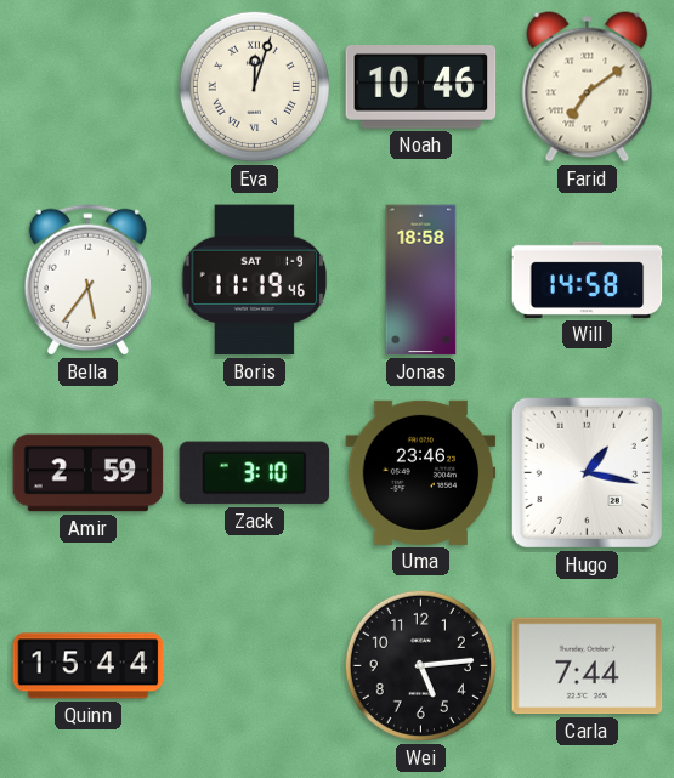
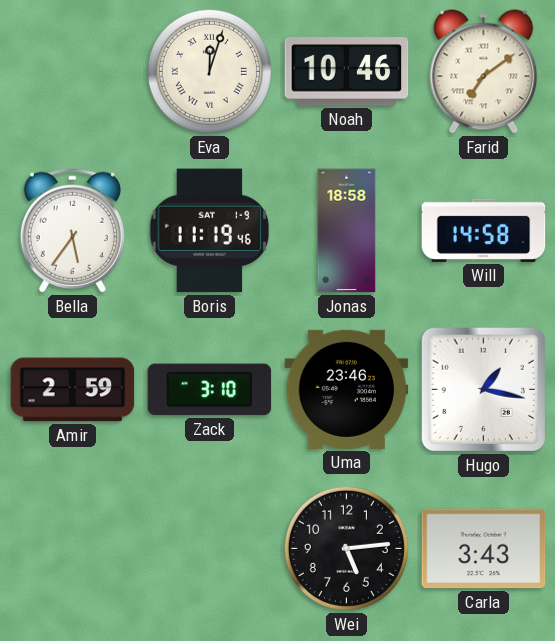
Quinn: 15:44 -> none (89, 666)
Carla: 7:44 -> 3:43 (484, 549)
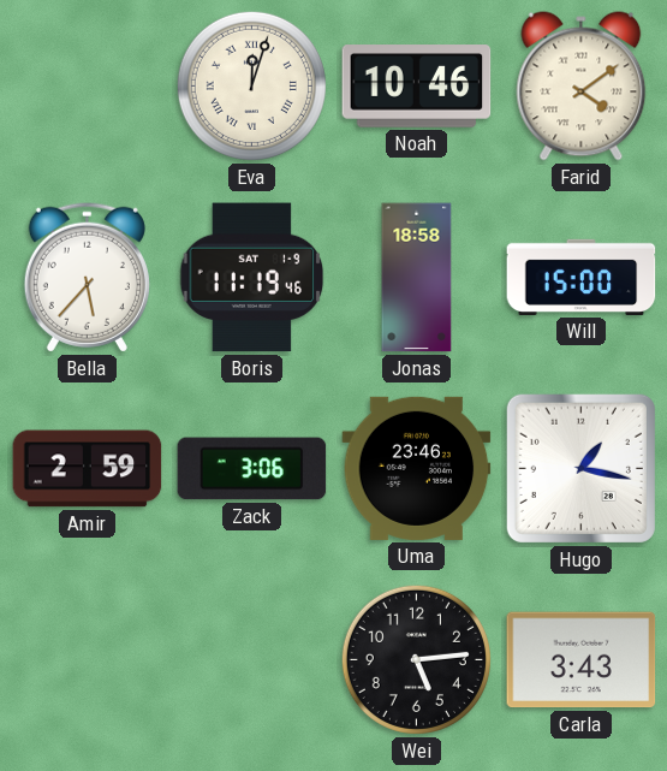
Farid: 7:09 -> 4:09 (582, 87)
Bella: 5:36 -> 5:37 (87, 277)
Will: 14:58 -> 15:00 (582, 277)
Zack: 3:10 -> 3:06 (252, 469)
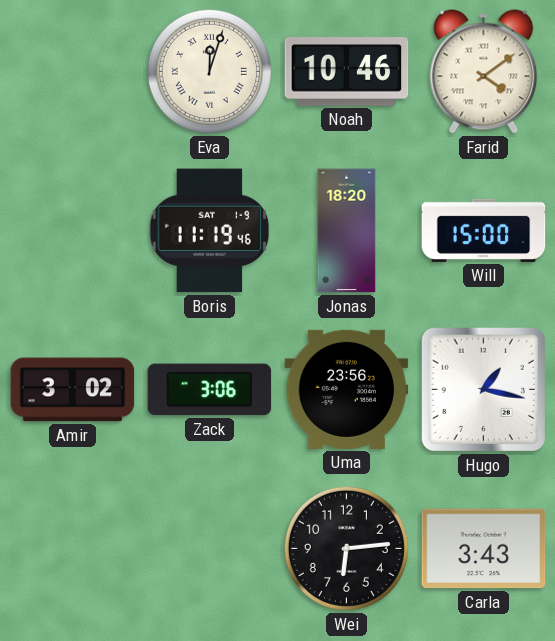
Bella: 5:37 -> none (87, 277)
Jonas: 18:58 -> 18:20 (347, 231)
Amir: 2:59 -> 3:02 (73, 390)
Uma: 23:46 -> 23:56 (347, 389)
Wei: 5:14 -> 6:14 (346, 548)
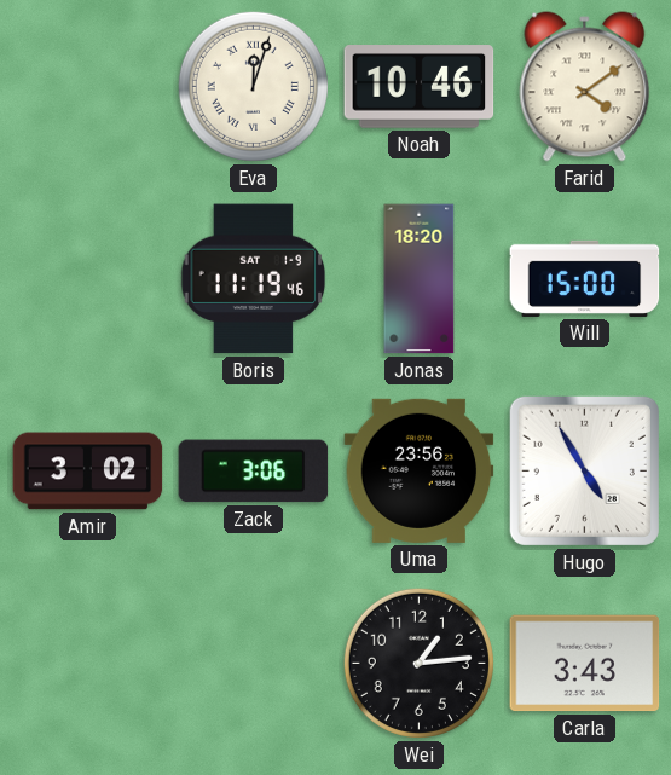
Hugo: 1:17 -> 4:55 (584, 470)
Wei: 6:14 -> 1:14 (418, 663)
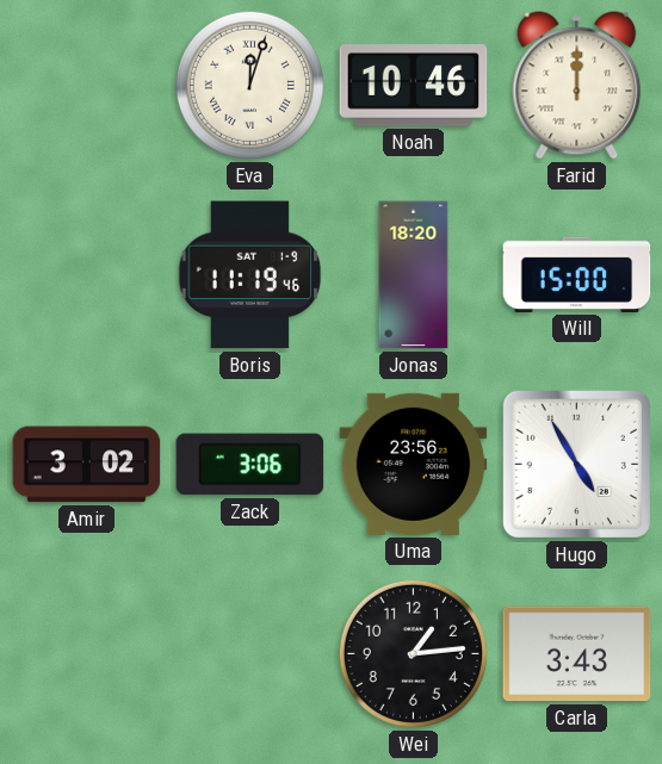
Farid: 4:09 -> 12:00 (577, 86)
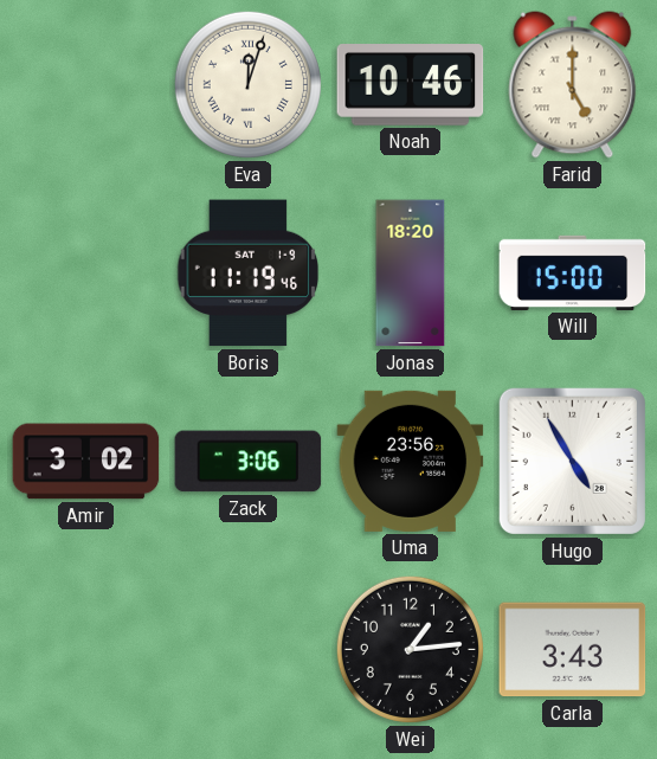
Farid: 12:00 -> 5:00 (573, 85)
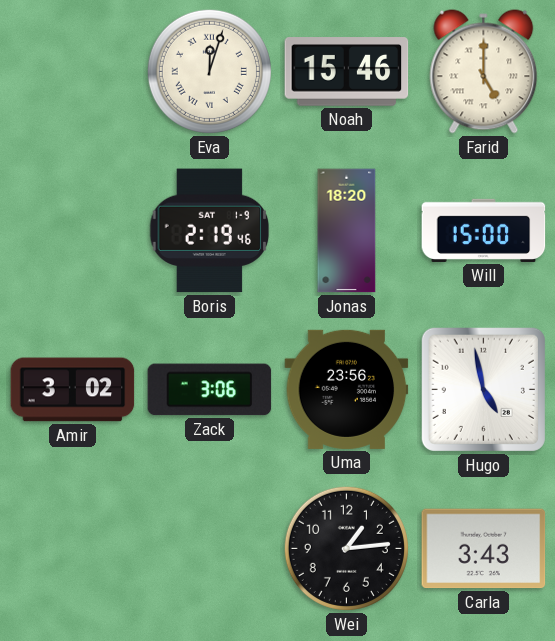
Noah: 10:46 -> 15:46 (347, 72)
Boris: 11:19 -> 2:19 (210, 231)
Hugo: 4:55 -> 4:58 (483, 389)
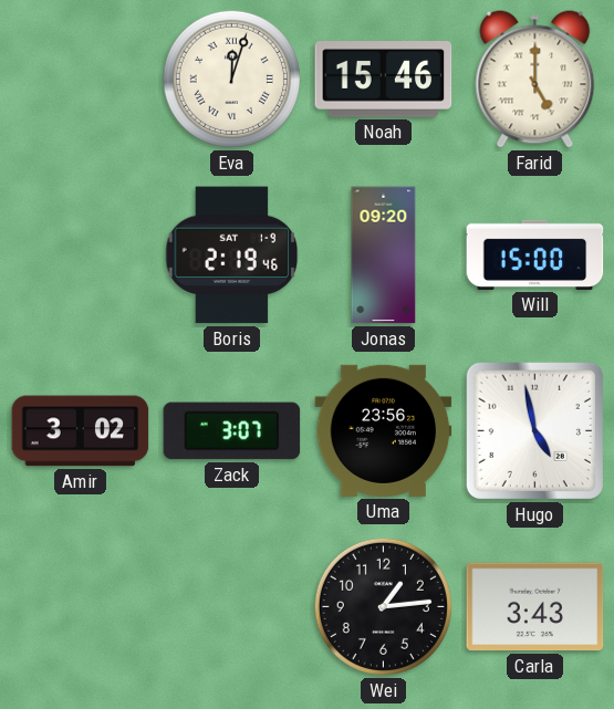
Jonas: 18:20 -> 09:20 (384, 256)
Zack: 3:06 -> 3:07 (232, 431)
